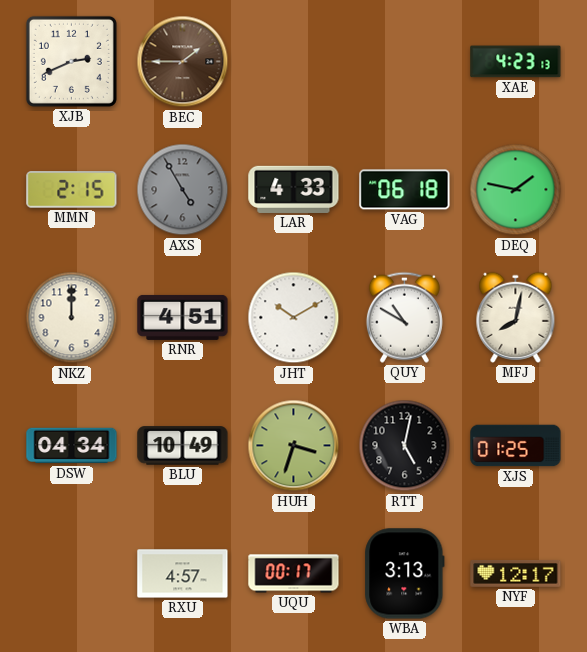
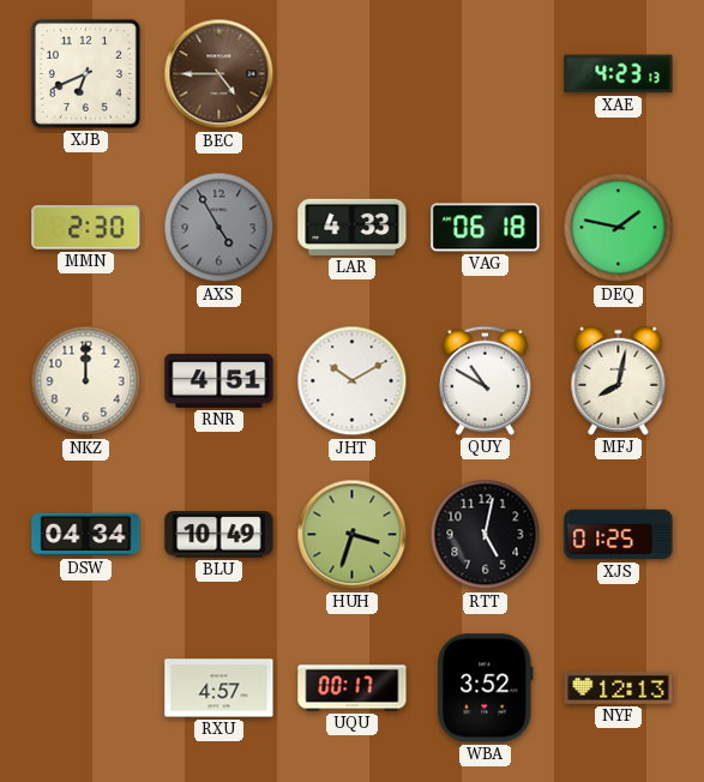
XJB: 2:41 -> 6:41 (85, 73)
BEC: 1:45 -> 4:45 (219, 74)
MMN: 2:15 -> 2:30 (86, 228)
WBA: 3:13 -> 3:52 (486, 688)
NYF: 12:17 -> 12:13 (619, 687)
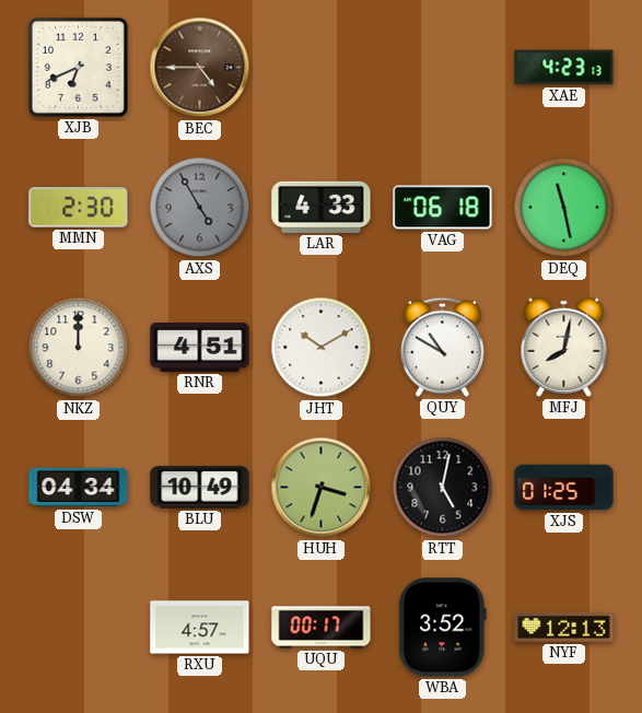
DEQ: 1:47 -> 11:28 (564, 208)
